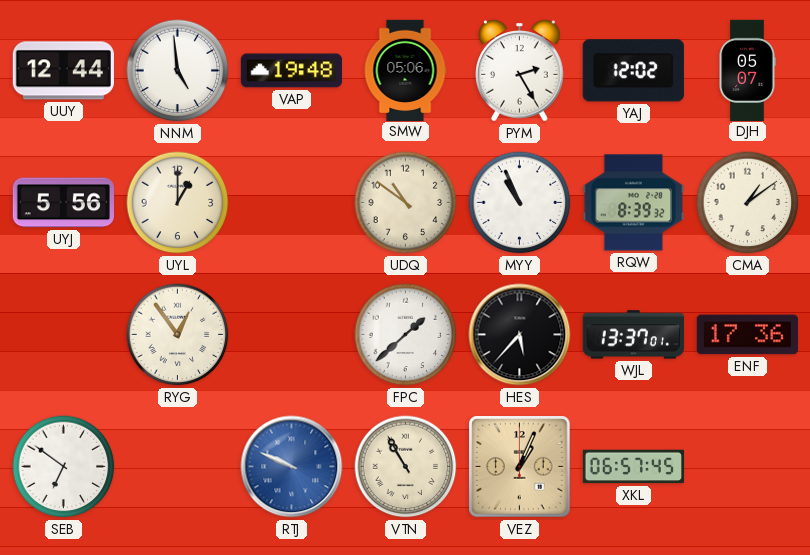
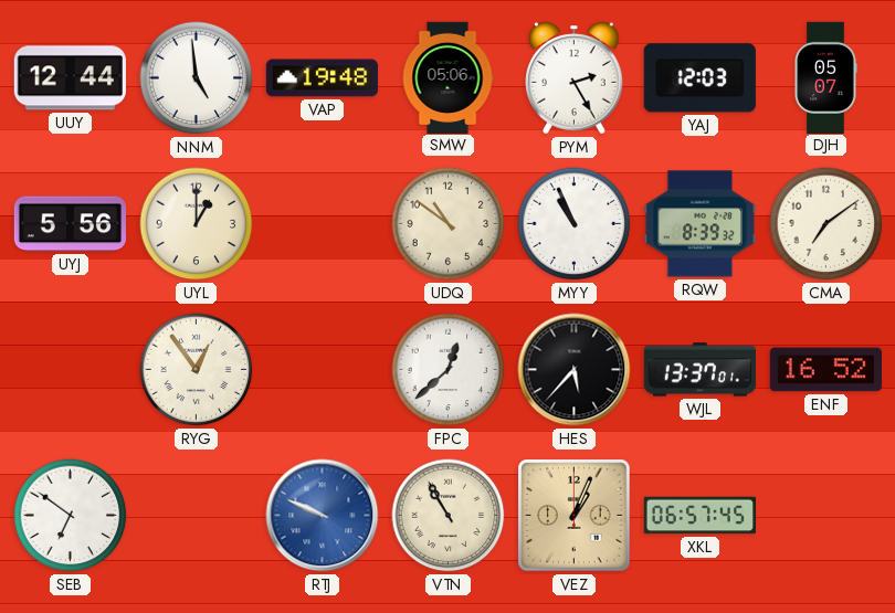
YAJ: 12:02 -> 12:03 (699, 78)
CMA: 1:09 -> 7:09 (826, 224)
FPC: 1:38 -> 12:38 (449, 370)
ENF: 17:36 -> 16:52 (825, 370)
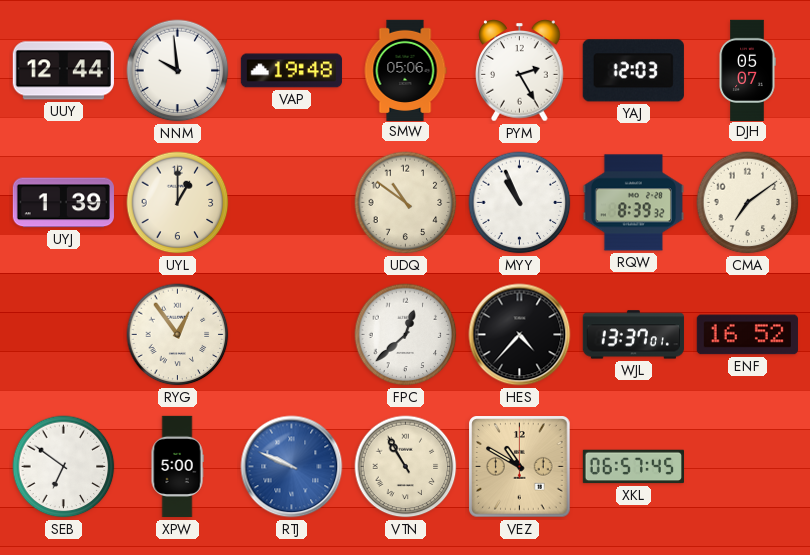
NNM: 4:59 -> 9:59 (178, 71)
UYJ: 5:56 -> 1:39 (63, 203)
HES: 5:37 -> 4:37 (520, 335)
XPW: none -> 5:00 (177, 467)
VEZ: 1:04 -> 10:50 (520, 467)
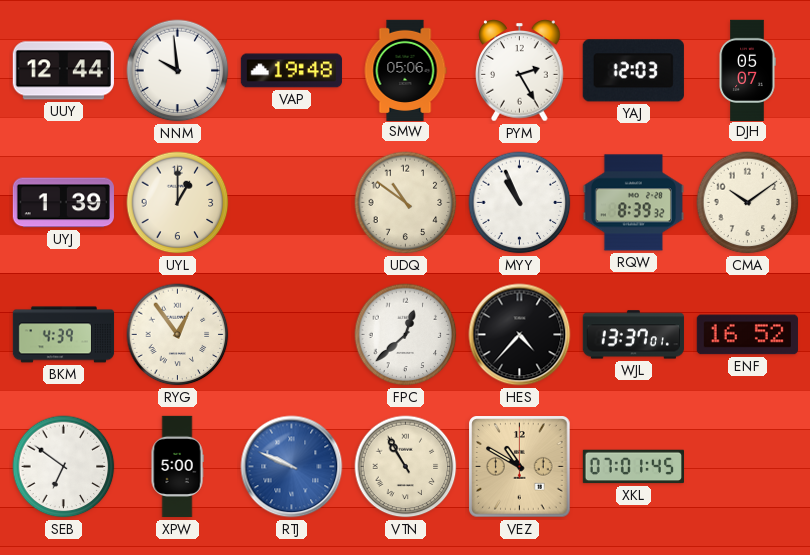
CMA: 7:09 -> 10:09 (748, 203)
BKM: none -> 4:39 (64, 335)
XKL: 06:57 -> 07:01 (633, 467)
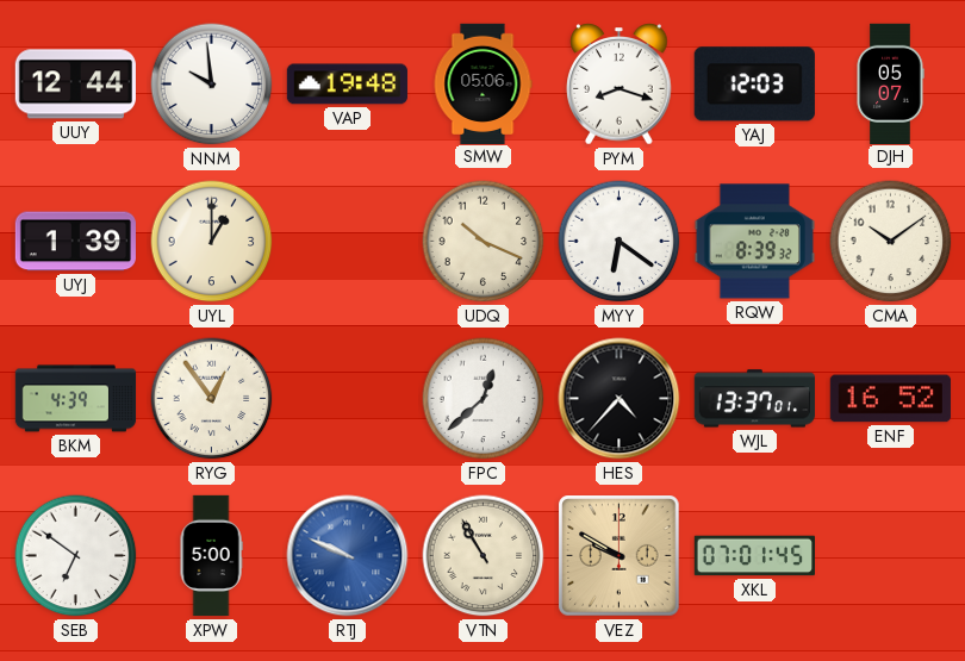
PYM: 2:25 -> 8:18 (620, 85)
UDQ: 10:51 -> 10:19 (484, 242)
MYY: 10:56 -> 6:21 (620, 242)
VEZ: 10:50 -> 9:50 (620, 556)
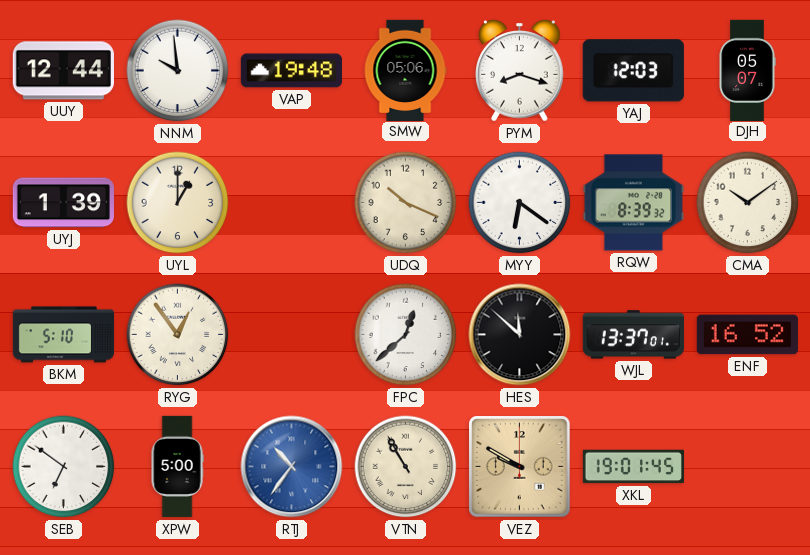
BKM: 4:39 -> 5:10 (64, 335)
HES: 4:37 -> 11:52 (520, 335)
RTJ: 9:49 -> 10:36 (292, 467)
XKL: 07:01 -> 19:01 (633, 467)
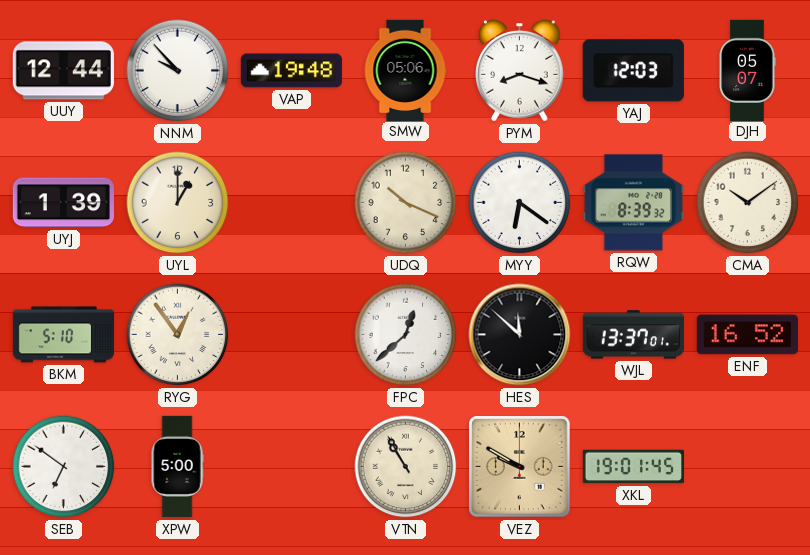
NNM: 9:59 -> 9:53 (178, 71)
RTJ: 10:36 -> none (292, 467)
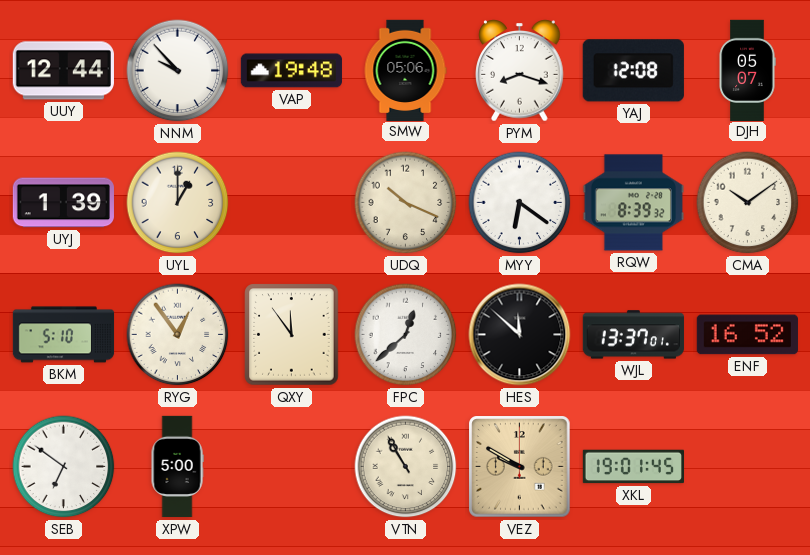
YAJ: 12:03 -> 12:08 (633, 71)
QXY: none -> 11:54 (292, 335)
